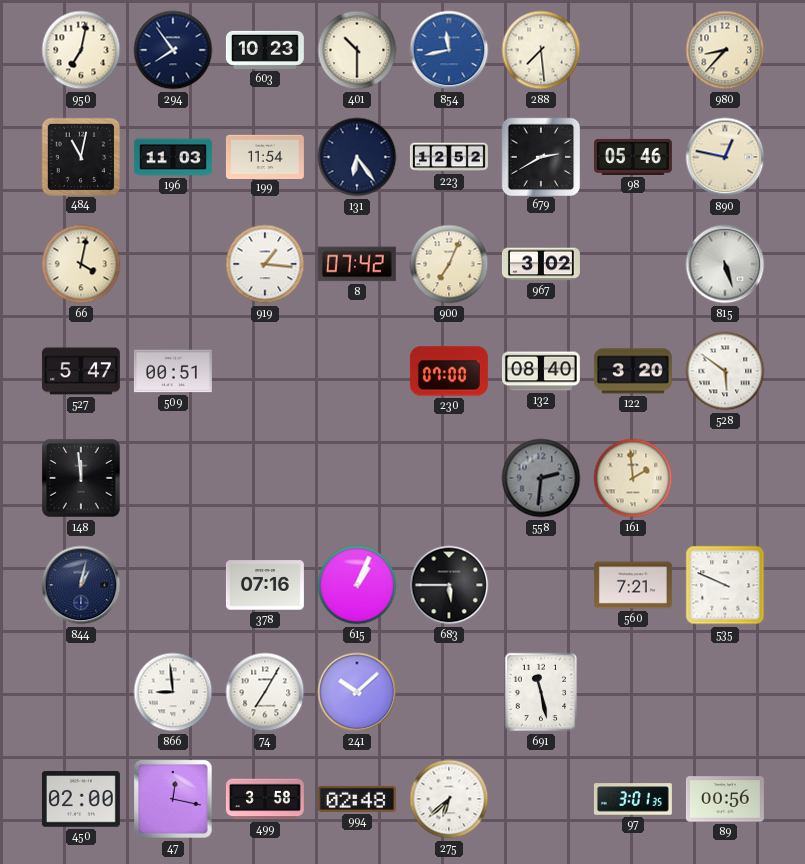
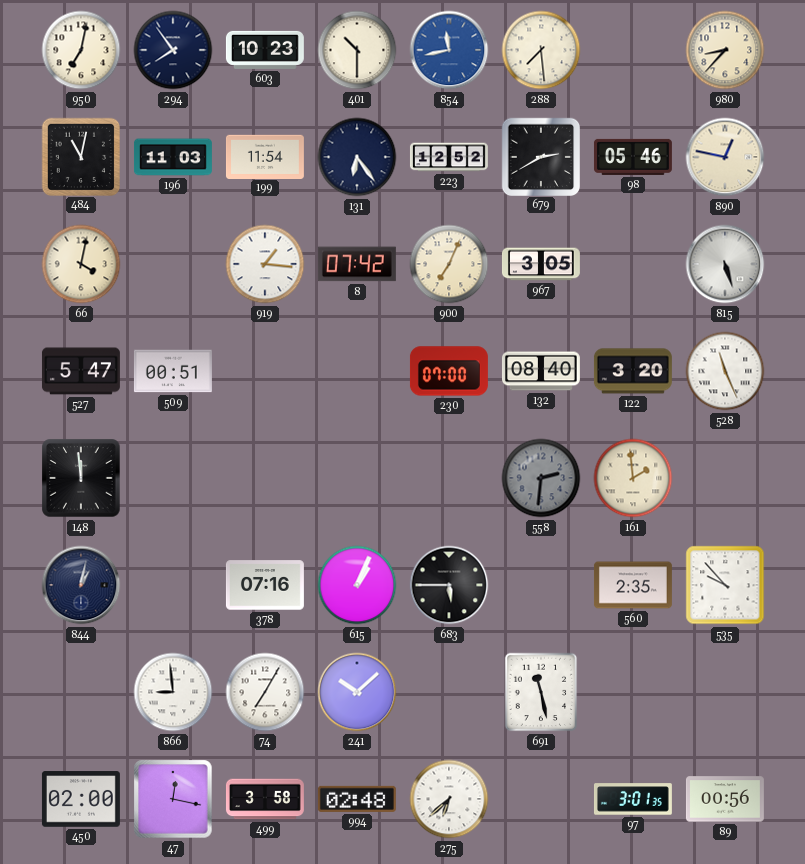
967: 3:02 -> 3:05 (541, 264)
528: 5:51 -> 11:26 (725, 371)
560: 7:21 -> 2:35 (633, 585)
535: 9:49 -> 9:53 (725, 585)
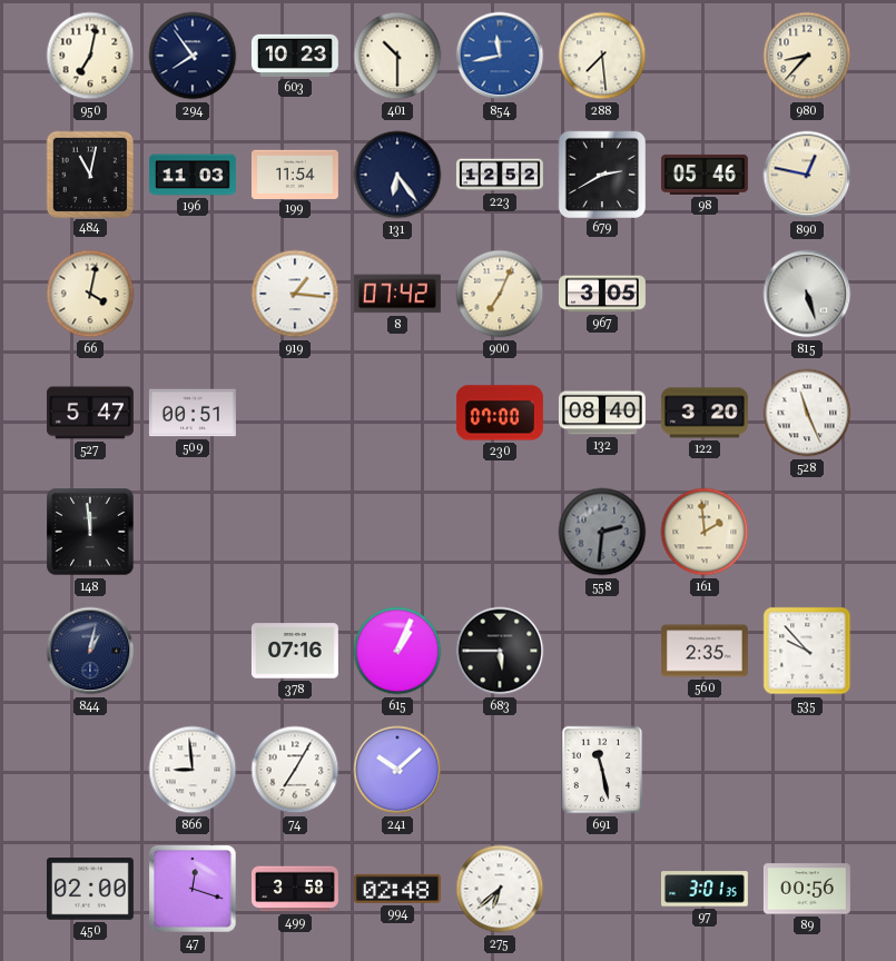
47: 12:17 -> 12:18 (193, 889)
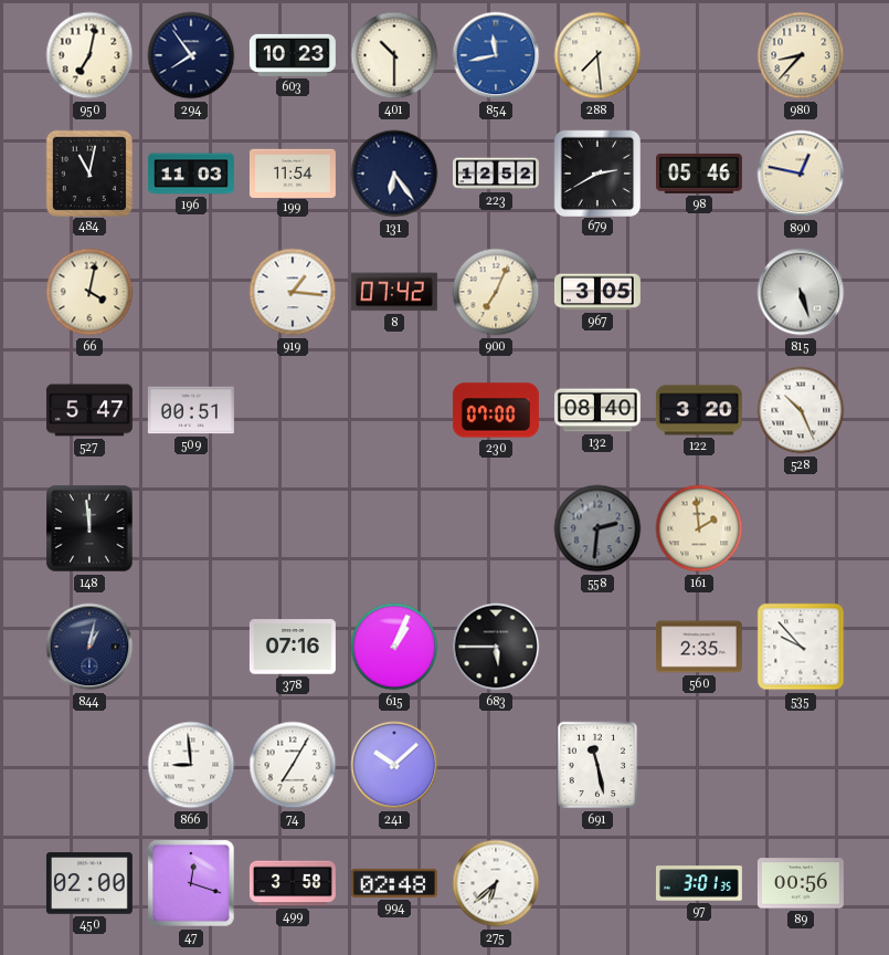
528: 11:26 -> 10:26 (801, 410)
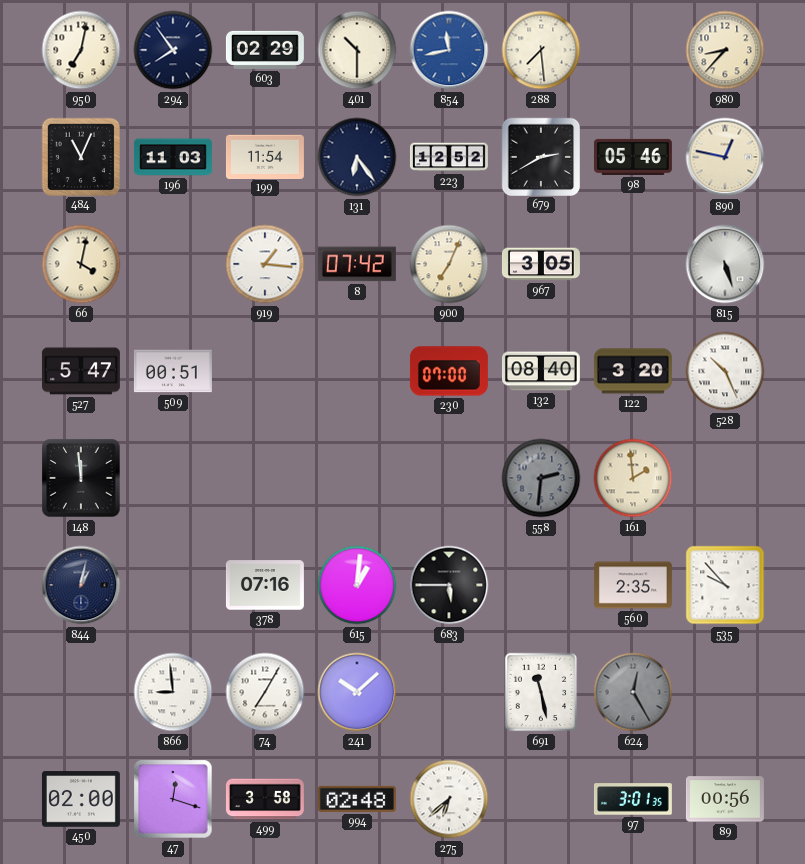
603: 10:23 -> 02:29 (265, 50)
484: 11:02 -> 11:04 (80, 156)
615: 1:04 -> 1:01 (357, 585)
624: none -> 12:25 (633, 692)
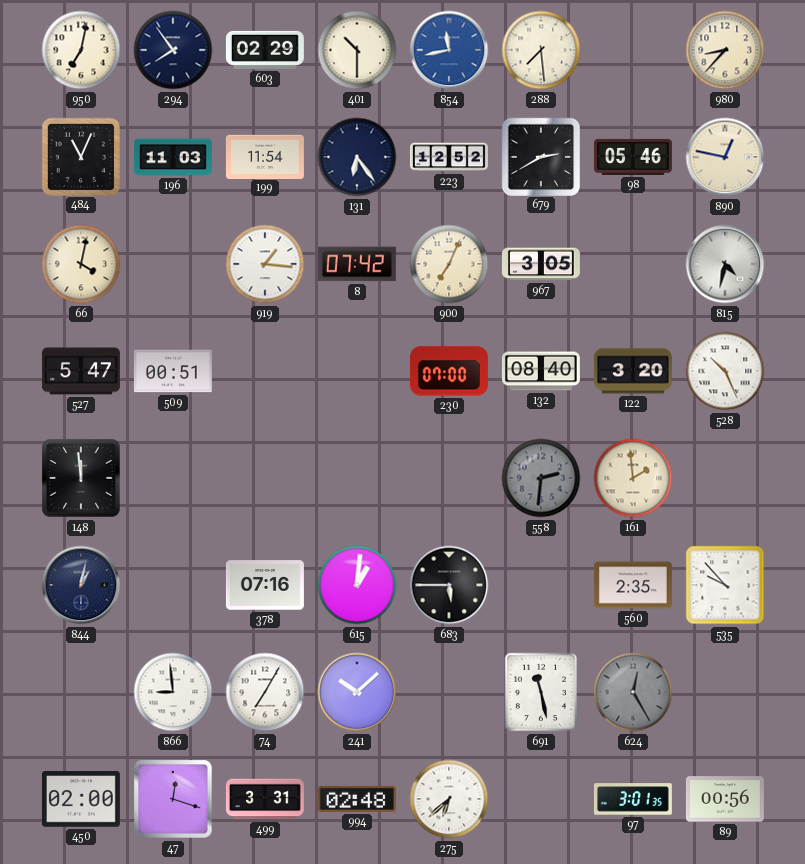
815: 5:27 -> 4:32 (725, 264)
499: 3:58 -> 3:31 (265, 799)
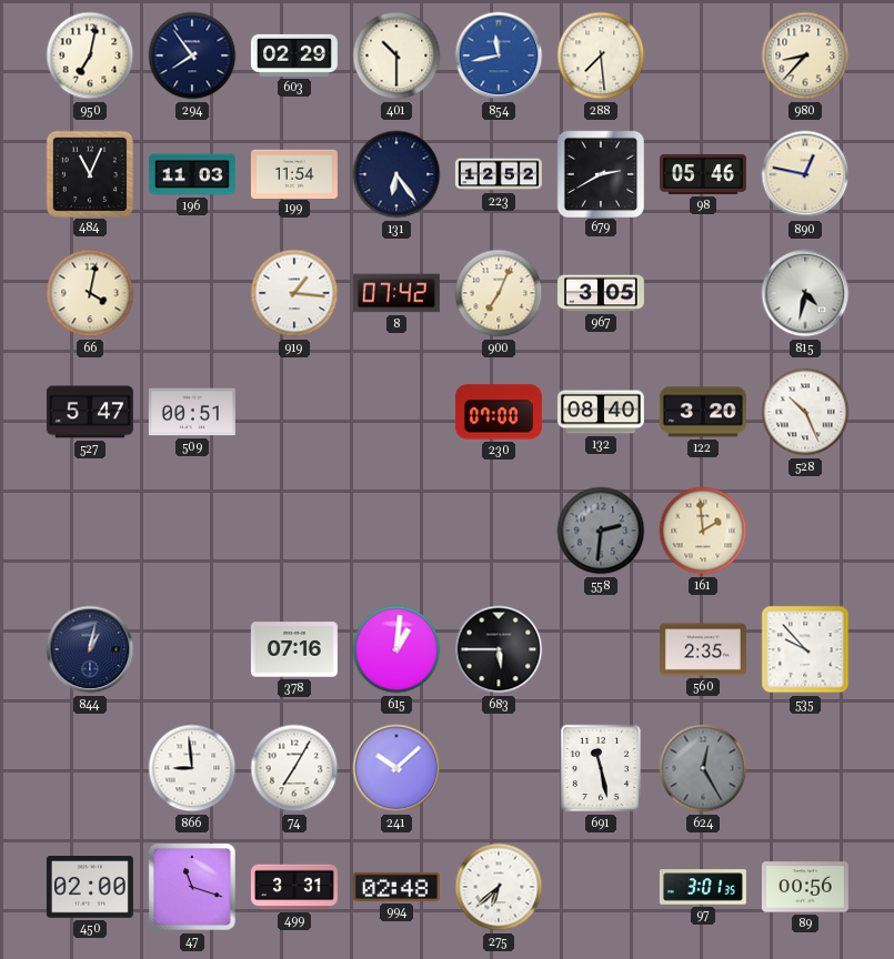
148: 11:59 -> none (81, 478)
47: 12:18 -> 11:18 (192, 887)
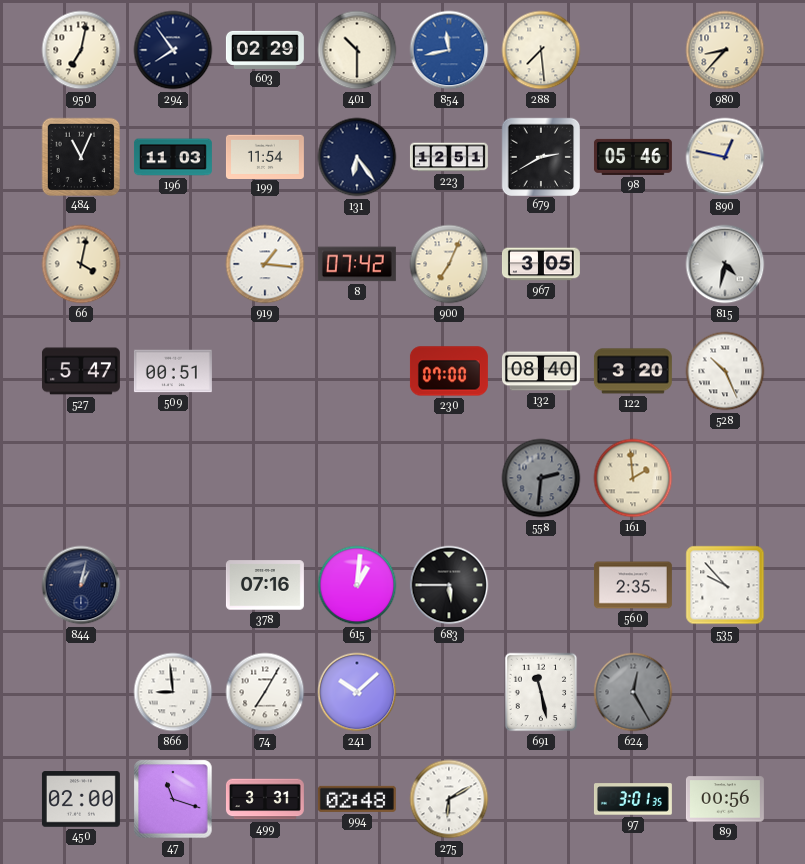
223: 12:52 -> 12:51 (449, 157)
275: 6:38 -> 6:10 (449, 799)
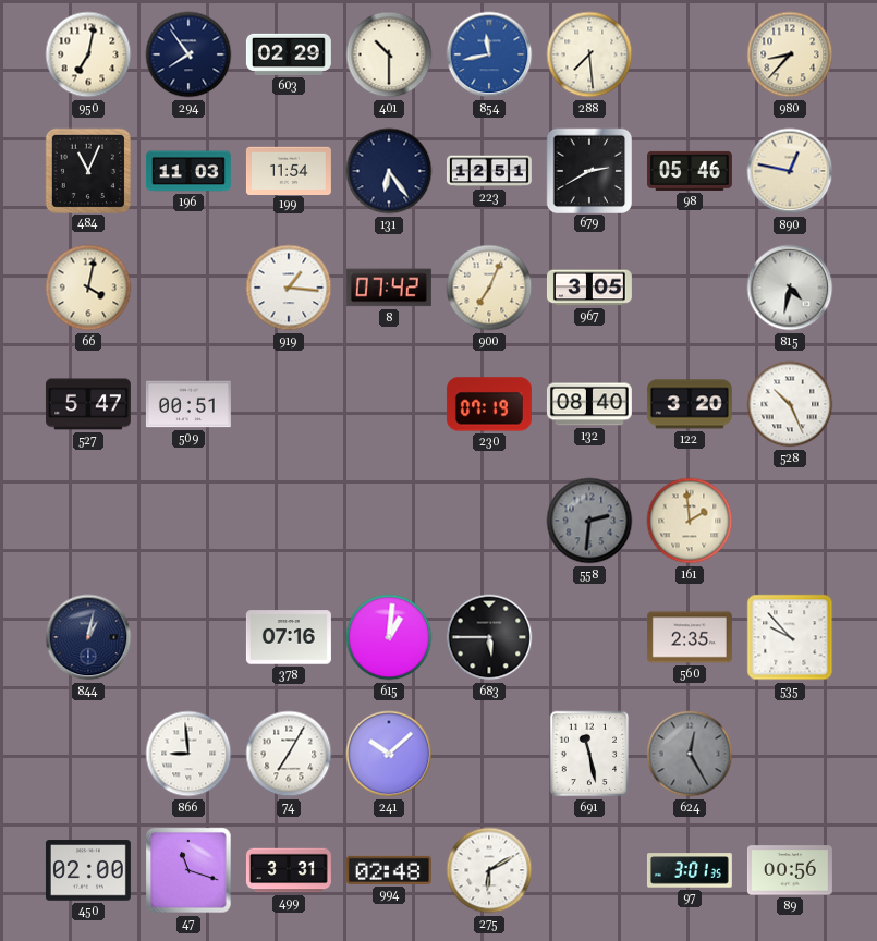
230: 07:00 -> 07:19 (489, 404)
